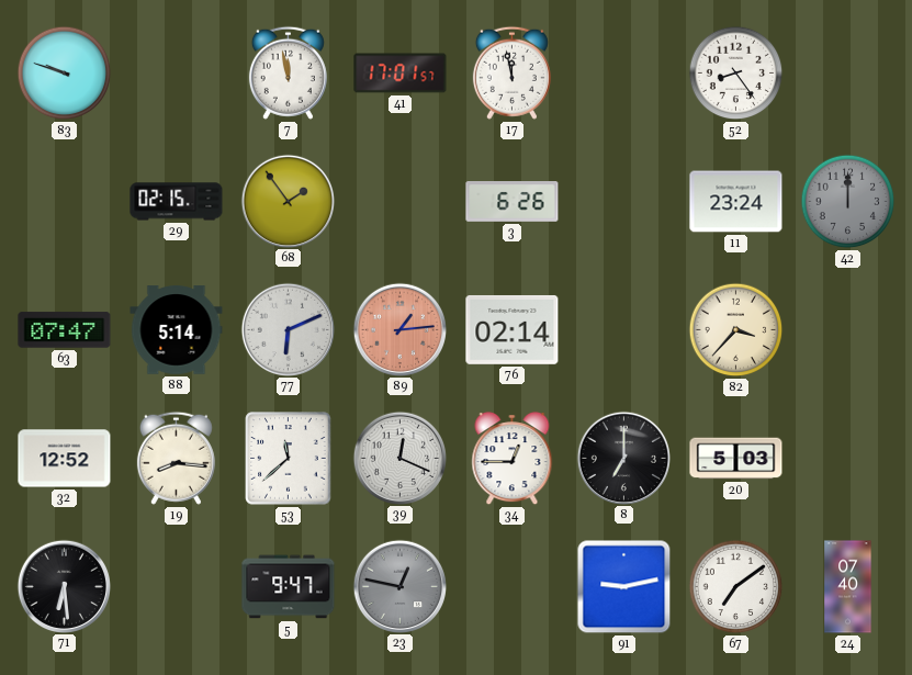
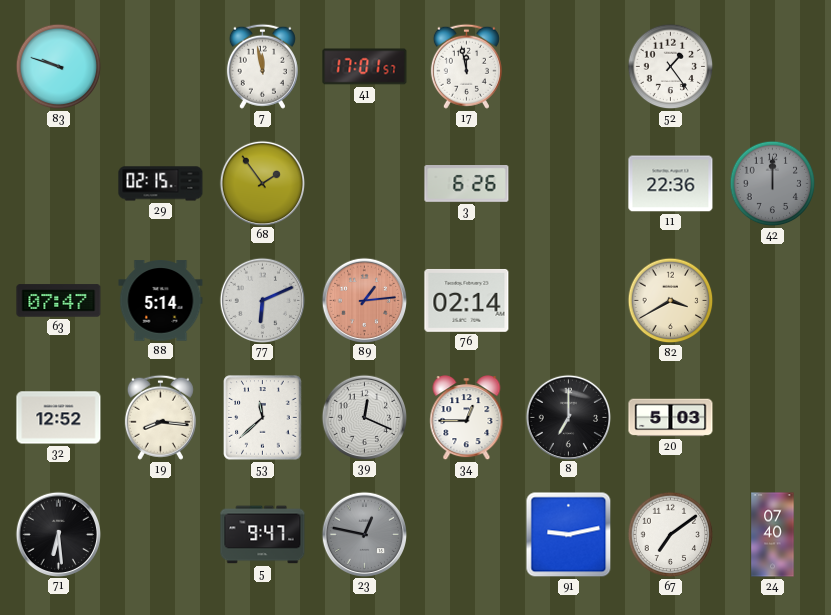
52: 8:24 -> 1:24 (671, 67)
11: 23:24 -> 22:36 (671, 184)
82: 3:37 -> 3:40 (671, 301)
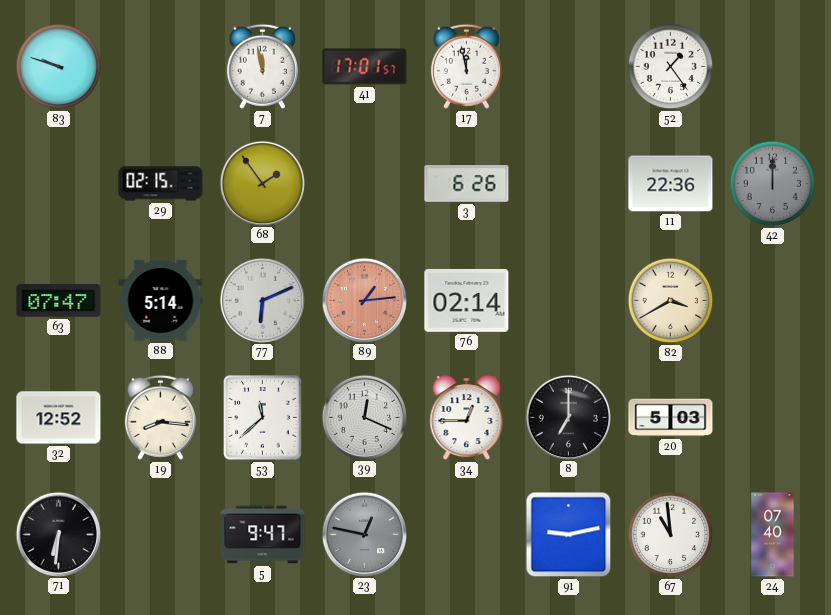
71: 6:29 -> 6:31 (58, 534)
67: 7:09 -> 10:59 (671, 535)
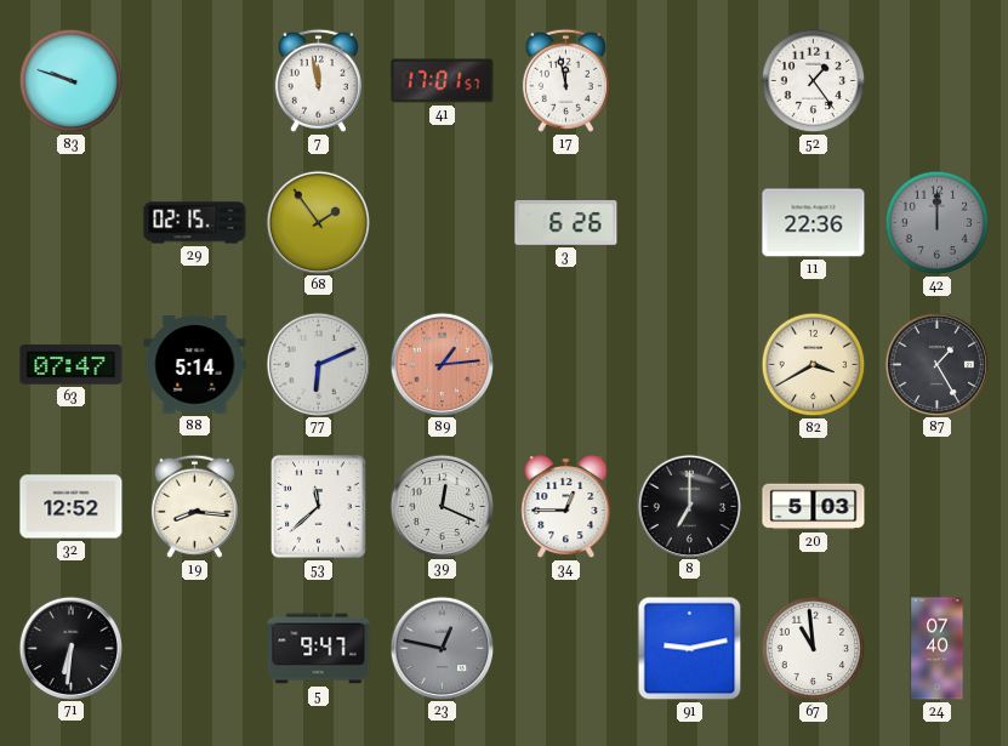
76: 02:14 -> none (467, 300)
87: none -> 1:25 (936, 364)
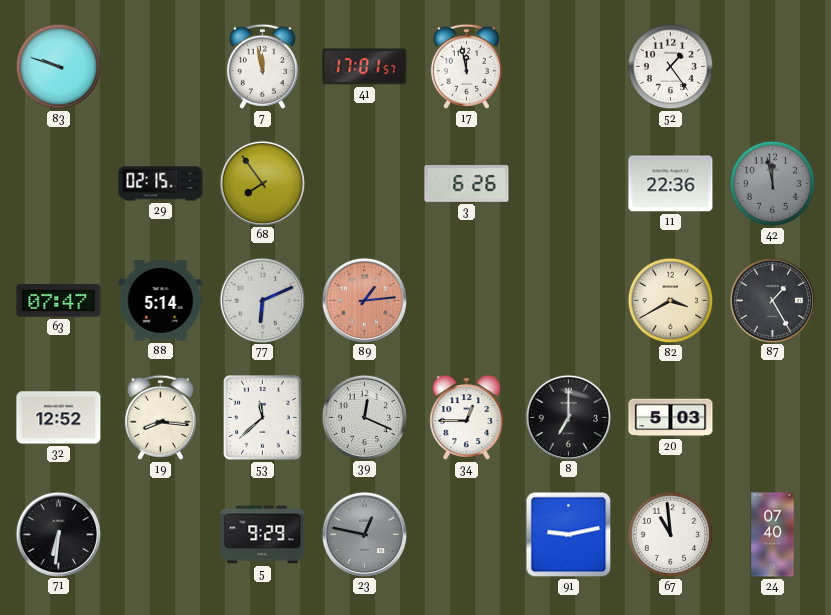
68: 1:54 -> 7:54 (262, 183)
42: 12:00 -> 11:58 (773, 184)
5: 9:47 -> 9:29 (263, 535)
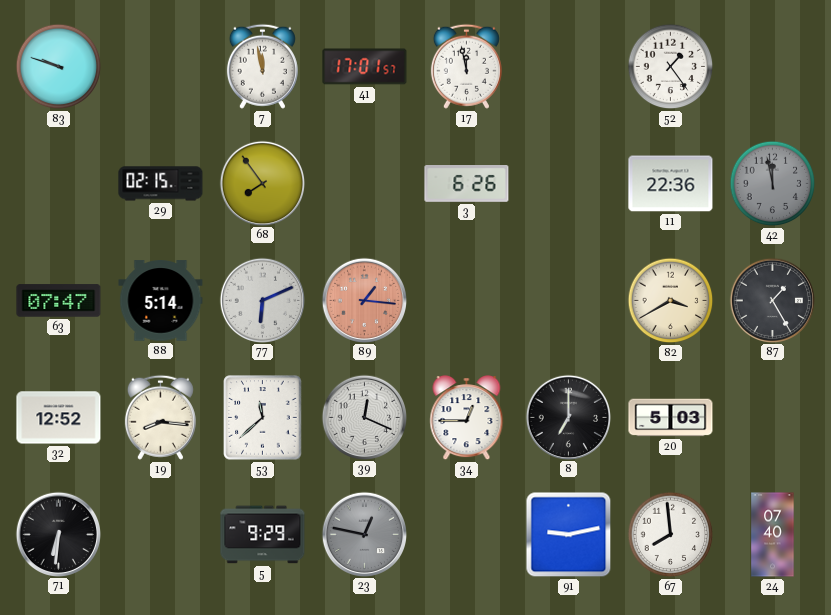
89: 1:14 -> 1:16 (364, 300)
67: 10:59 -> 7:59 (671, 535)
